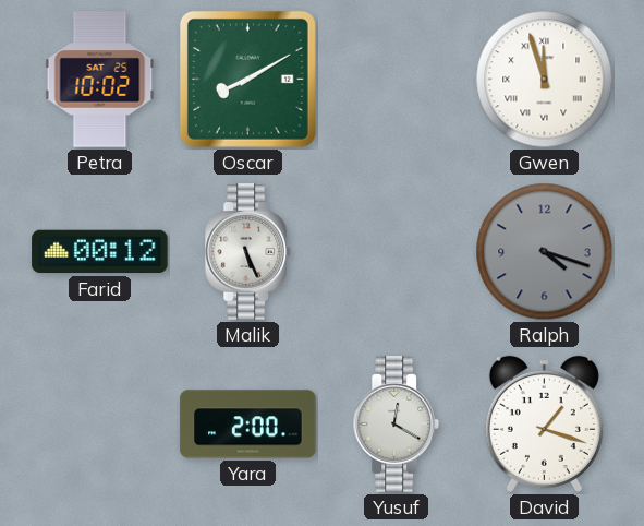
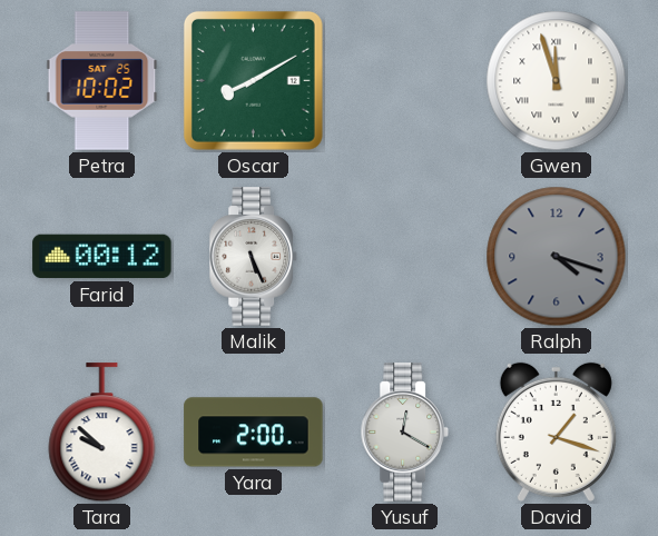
Tara: none -> 9:52 (102, 433)
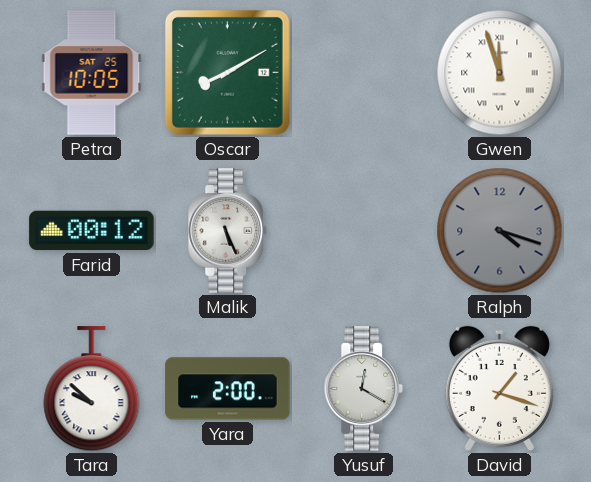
Petra: 10:02 -> 10:05 (92, 73)
